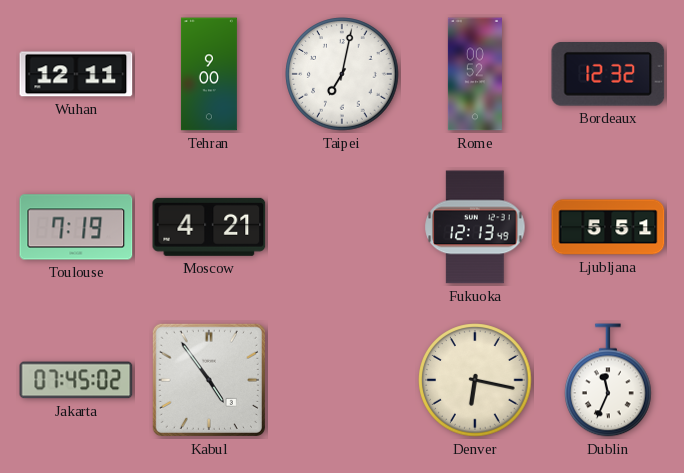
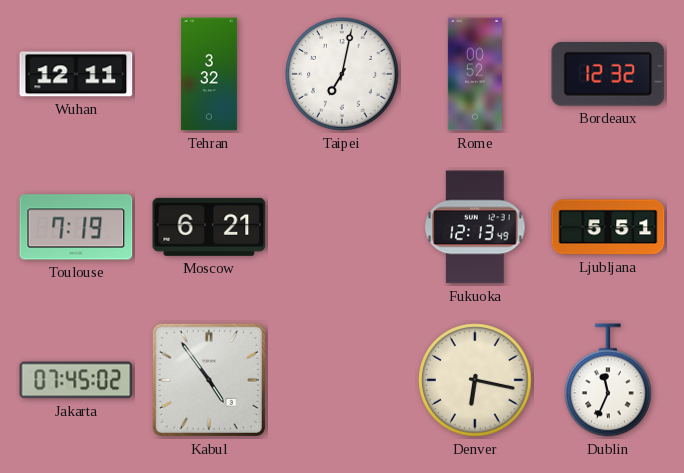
Tehran: 9:00 -> 3:32 (209, 74)
Moscow: 4:21 -> 6:21 (209, 227)
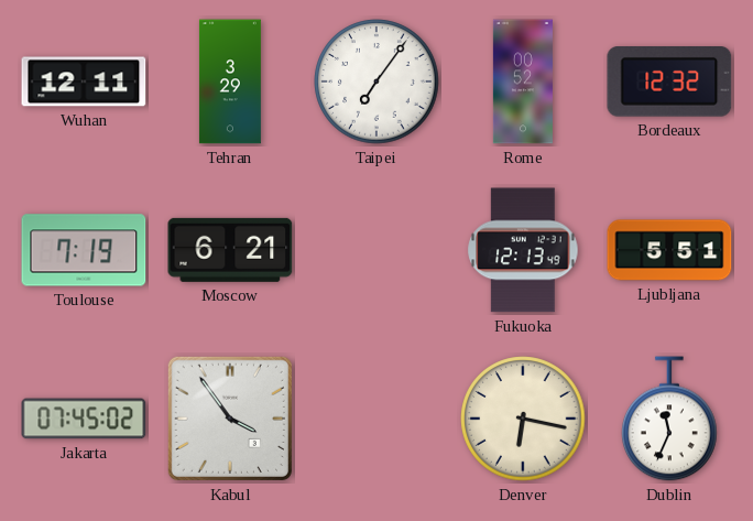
Tehran: 3:32 -> 3:29 (230, 82)
Taipei: 7:02 -> 7:06 (376, 82)
Kabul: 4:54 -> 3:54 (230, 419)
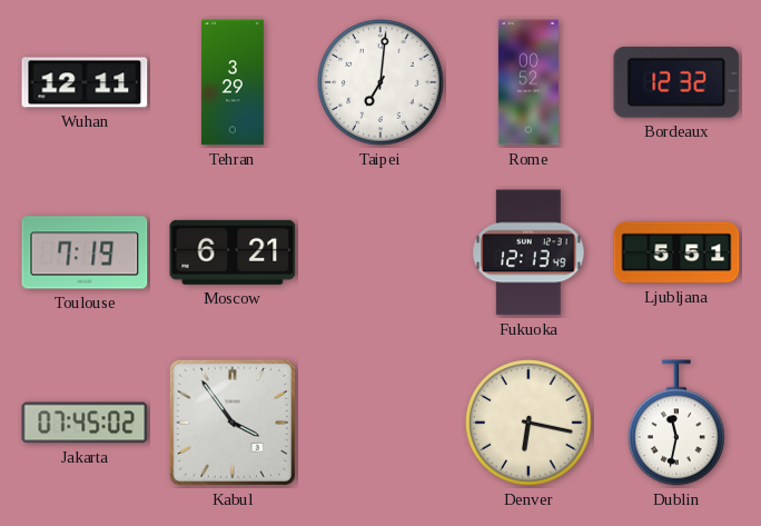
Taipei: 7:06 -> 7:01 (381, 82)
Dublin: 11:34 -> 11:32 (678, 423)
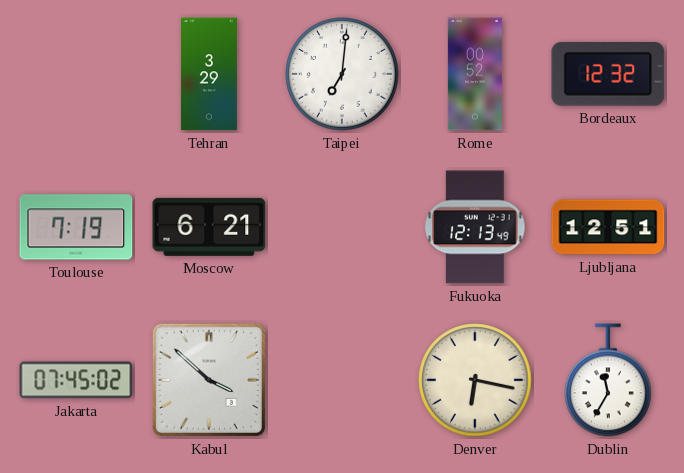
Wuhan: 12:11 -> none (85, 82)
Ljubljana: 5:51 -> 12:51 (608, 227)
Kabul: 3:54 -> 3:52 (209, 380)
Dublin: 11:32 -> 11:35 (609, 380)
